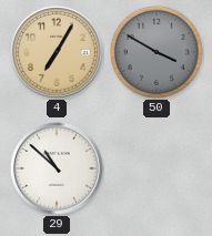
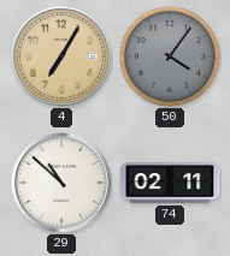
50: 3:50 -> 4:06 (170, 56)
74: none -> 02:11 (170, 183)
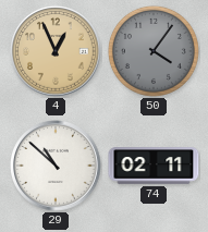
4: 7:05 -> 12:56 (57, 52)
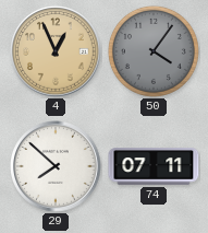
29: 10:52 -> 7:52 (57, 167)
74: 02:11 -> 07:11 (154, 166)
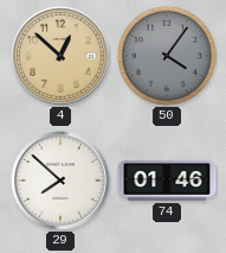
4: 12:56 -> 12:52 (62, 57)
74: 07:11 -> 01:46 (167, 181)
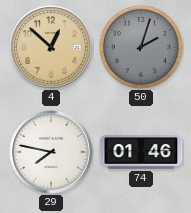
50: 4:06 -> 2:03 (141, 47)
29: 7:52 -> 7:47 (52, 153)
